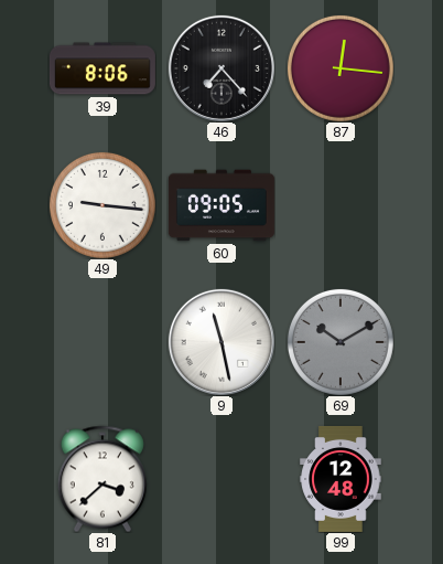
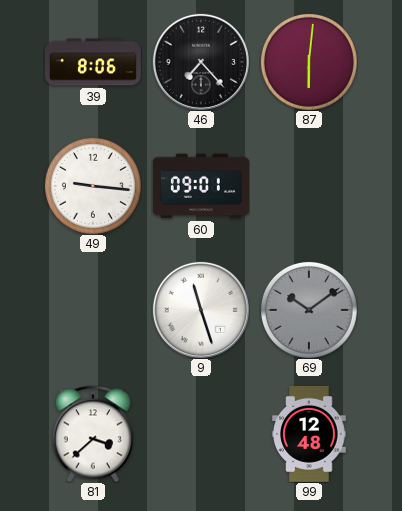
87: 12:16 -> 6:01 (309, 62)
60: 09:05 -> 09:01 (201, 186)
9: 11:28 -> 11:27 (201, 310)
69: 10:10 -> 10:09 (309, 310)
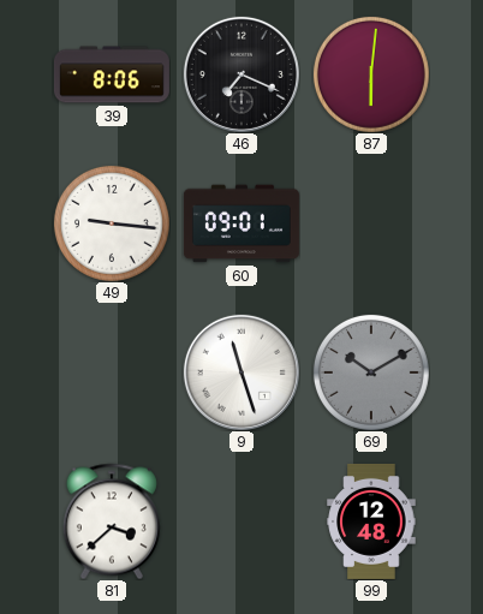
46: 7:23 -> 7:19 (241, 74)
69: 10:09 -> 10:10 (371, 372)
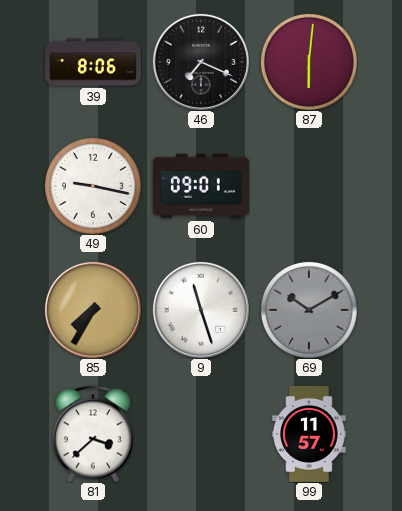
49: 9:16 -> 9:17 (93, 186)
85: none -> 7:35 (93, 310)
99: 12:48 -> 11:57 (309, 434)
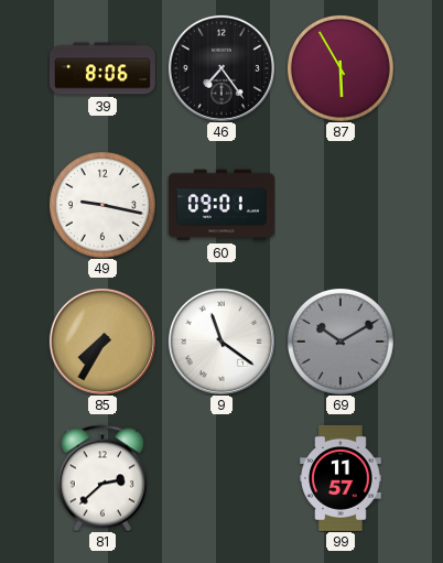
46: 7:19 -> 7:24 (221, 68)
87: 6:01 -> 5:55 (341, 68)
9: 11:27 -> 11:21 (221, 342)
81: 3:38 -> 2:38 (102, 478)
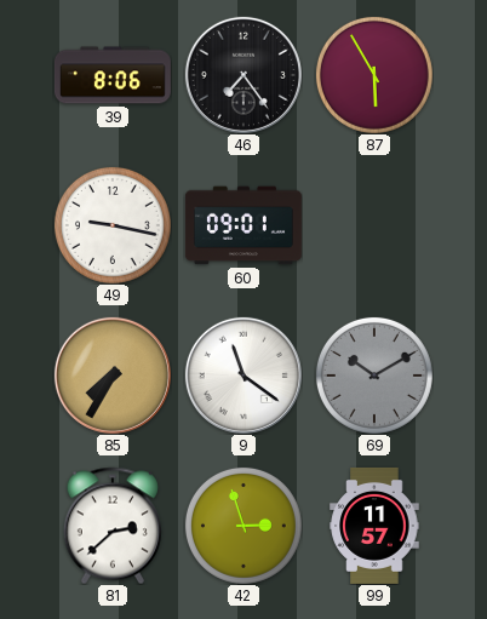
42: none -> 2:57 (243, 526)
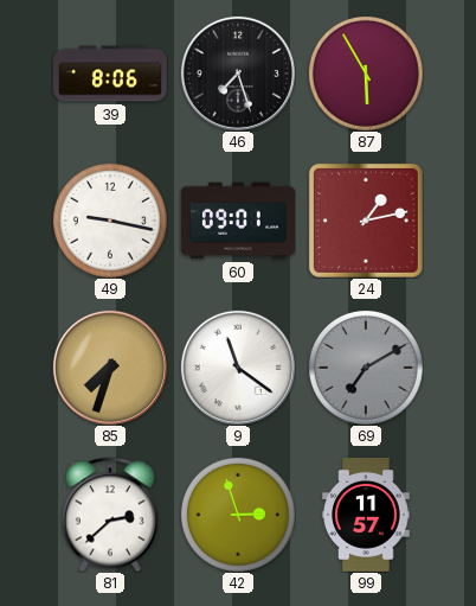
46: 7:24 -> 7:27 (238, 74)
24: none -> 1:13 (366, 221)
85: 7:35 -> 7:33 (110, 368)
69: 10:10 -> 7:10 (366, 368)
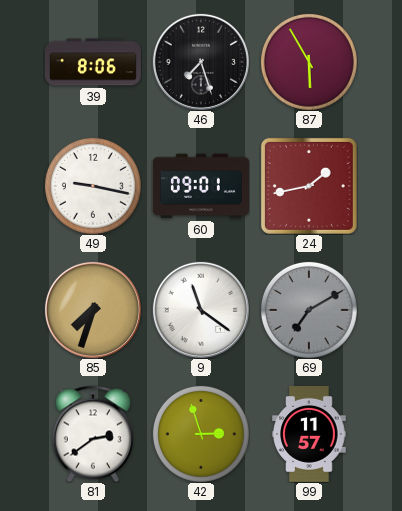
24: 1:13 -> 1:43 (309, 186)
81: 2:38 -> 2:39 (93, 434)
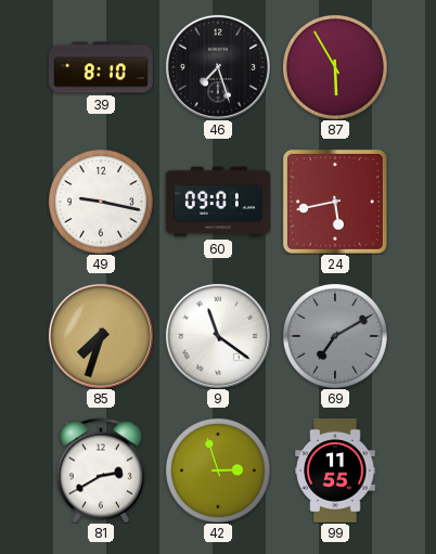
39: 8:06 -> 8:10 (101, 67)
24: 1:43 -> 5:43 (335, 202)
81: 2:39 -> 2:40 (101, 471)
99: 11:57 -> 11:55 (335, 471)
